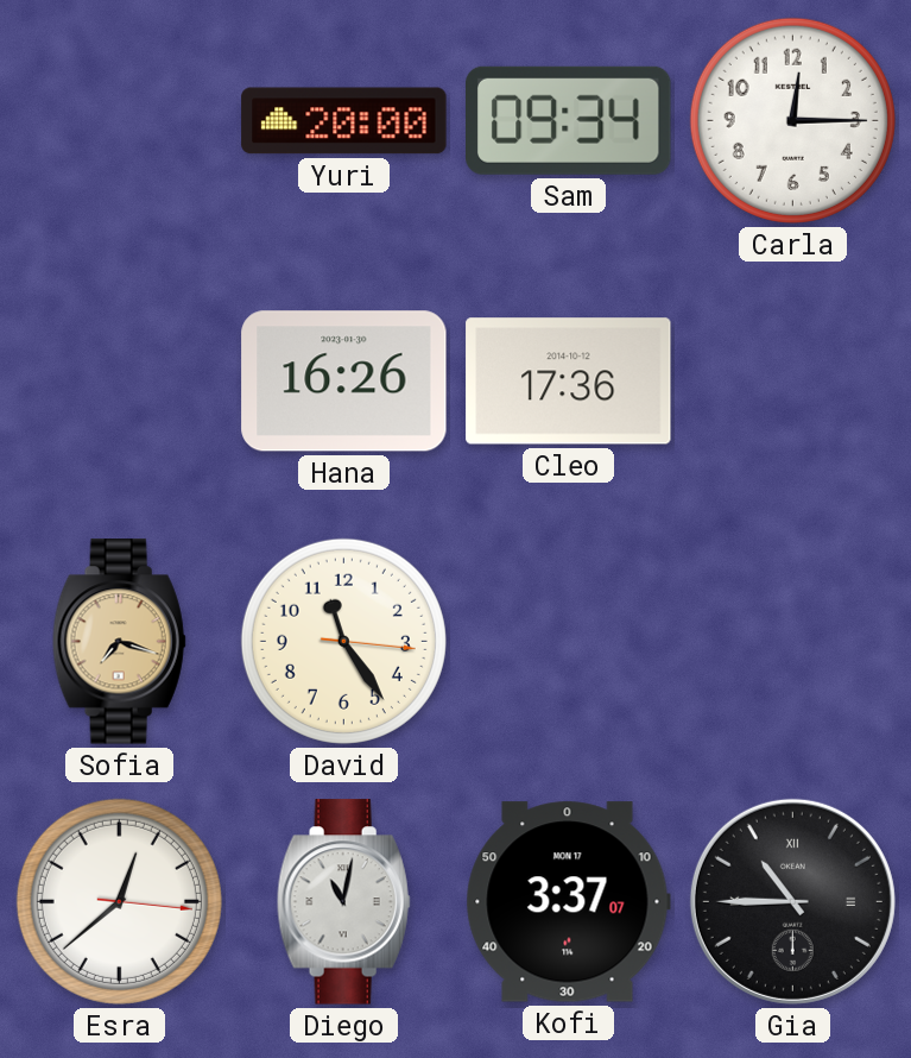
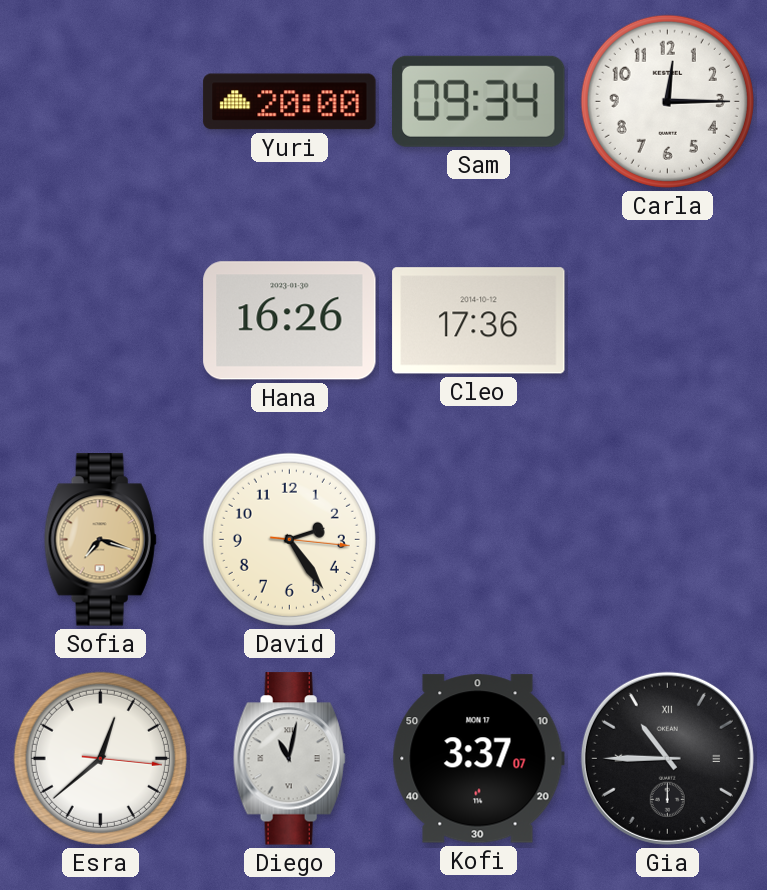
David: 11:24 -> 2:24 (289, 539)
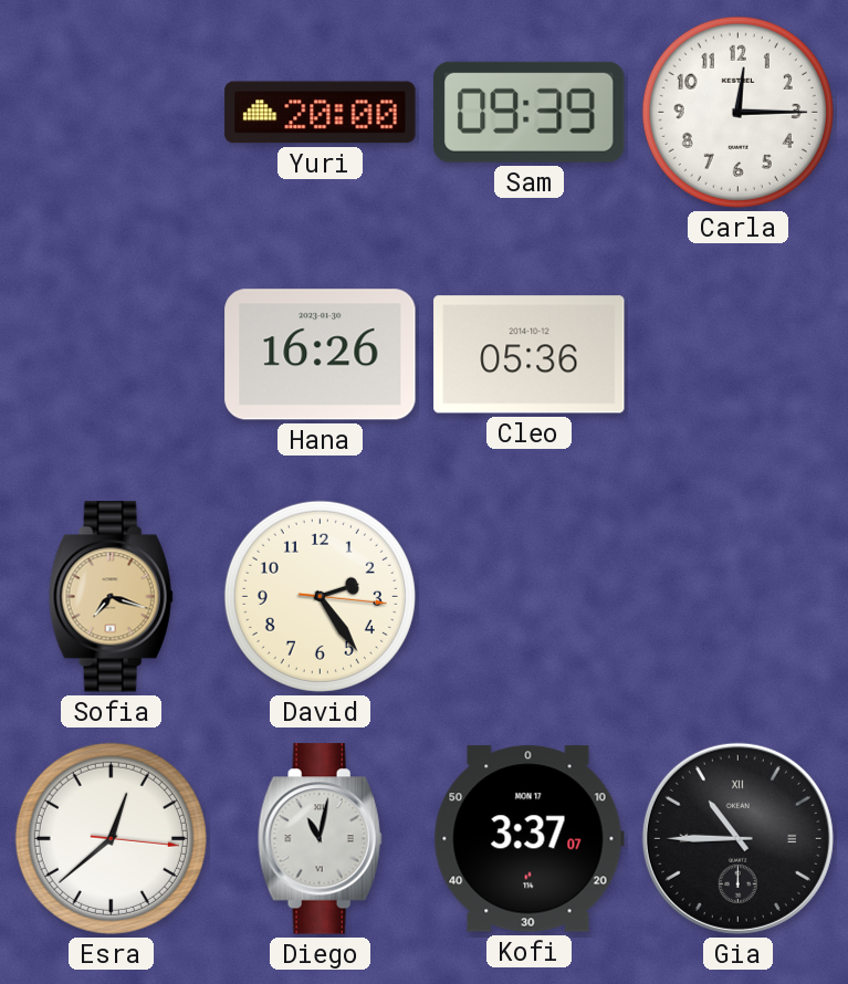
Sam: 09:34 -> 09:39 (530, 112)
Cleo: 17:36 -> 05:36 (530, 355)
